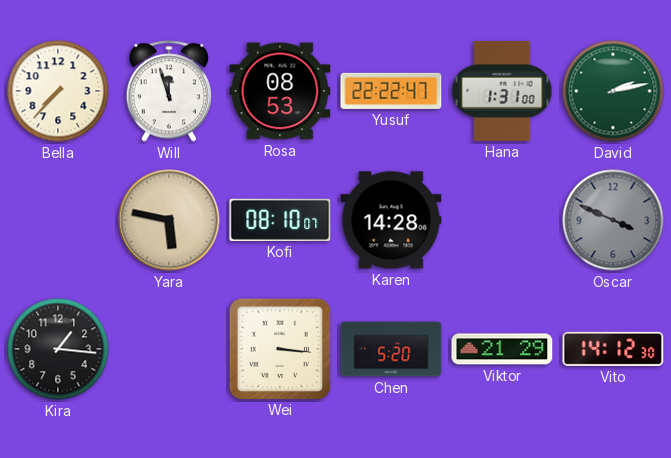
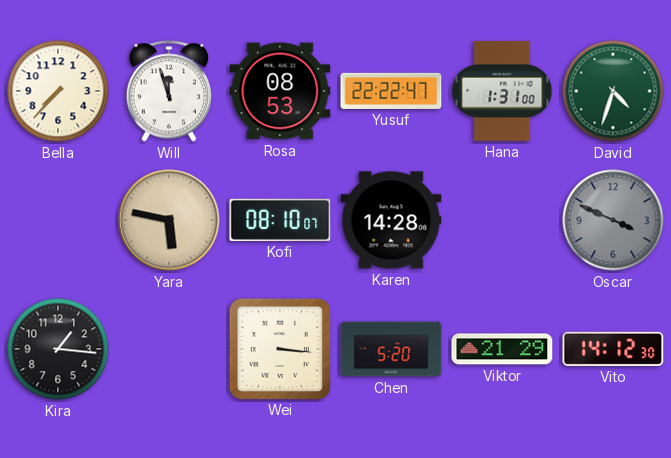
David: 2:13 -> 4:33 (613, 91)
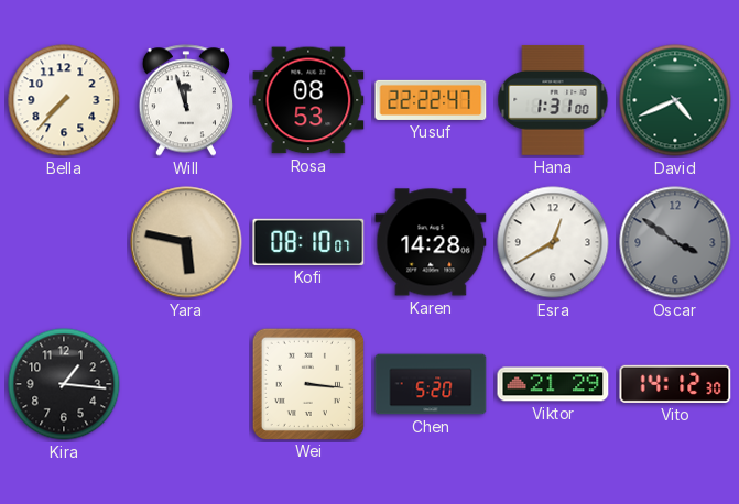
David: 4:33 -> 4:41 (675, 100)
Esra: none -> 12:40 (553, 242)
Oscar: 3:49 -> 3:51 (675, 242)
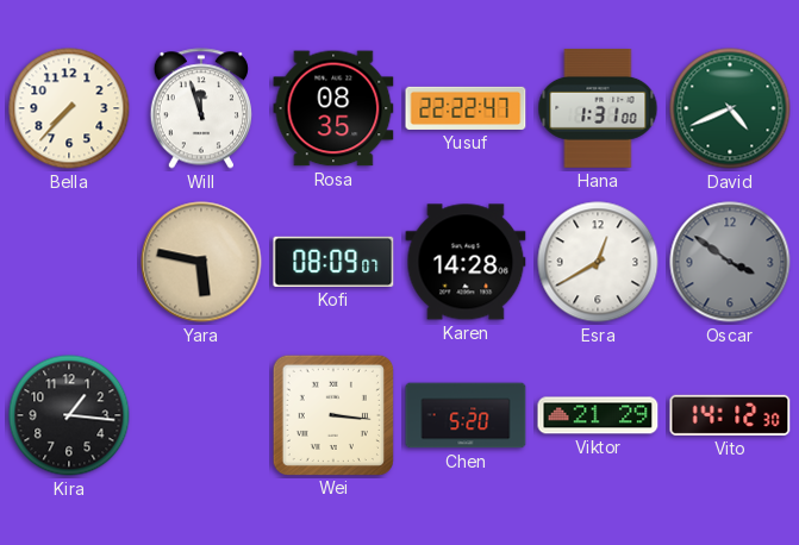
Rosa: 08:53 -> 08:35 (333, 108)
Kofi: 08:10 -> 08:09 (333, 262)
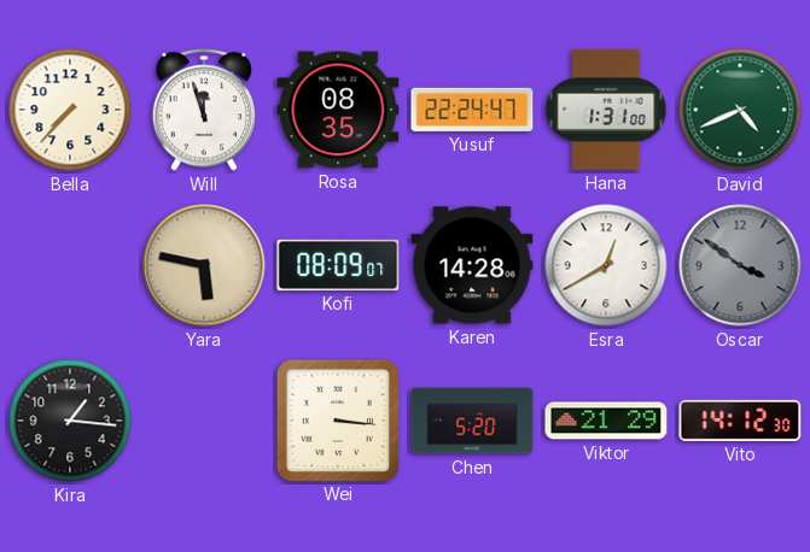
Yusuf: 22:22 -> 22:24 (472, 110)
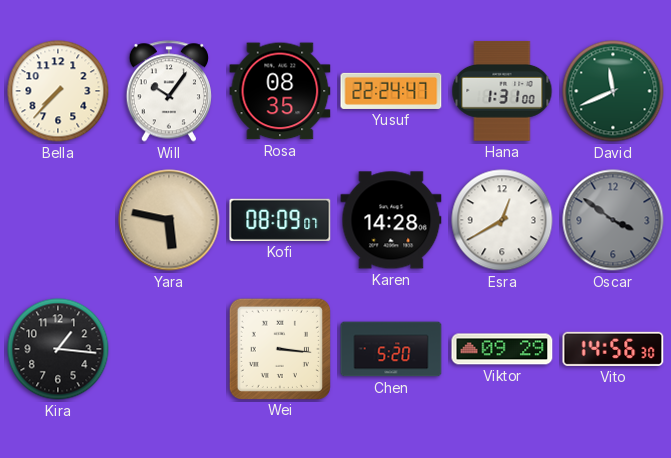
Will: 11:57 -> 10:06 (168, 91)
David: 4:41 -> 11:41 (613, 91)
Viktor: 21:29 -> 09:29 (502, 349)
Vito: 14:12 -> 14:56 (613, 349)
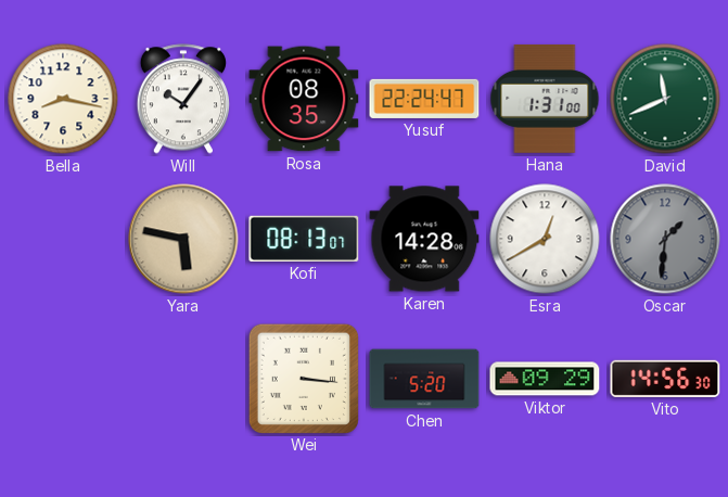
Bella: 7:37 -> 8:17 (63, 99)
Kofi: 08:09 -> 08:13 (304, 239)
Oscar: 3:51 -> 1:31 (665, 239)
Kira: 1:16 -> none (58, 349)
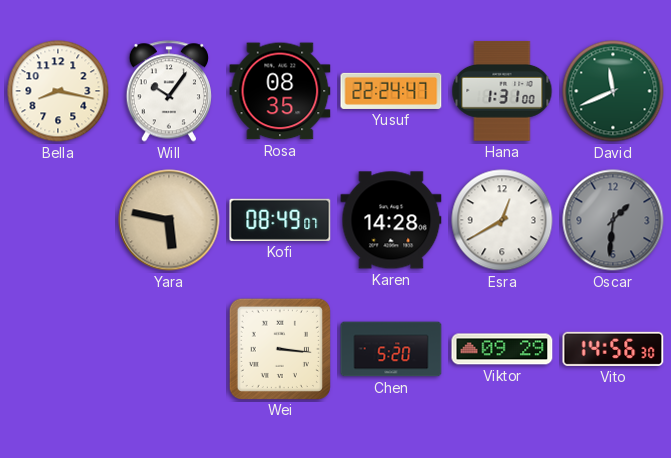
Kofi: 08:13 -> 08:49 (280, 220)
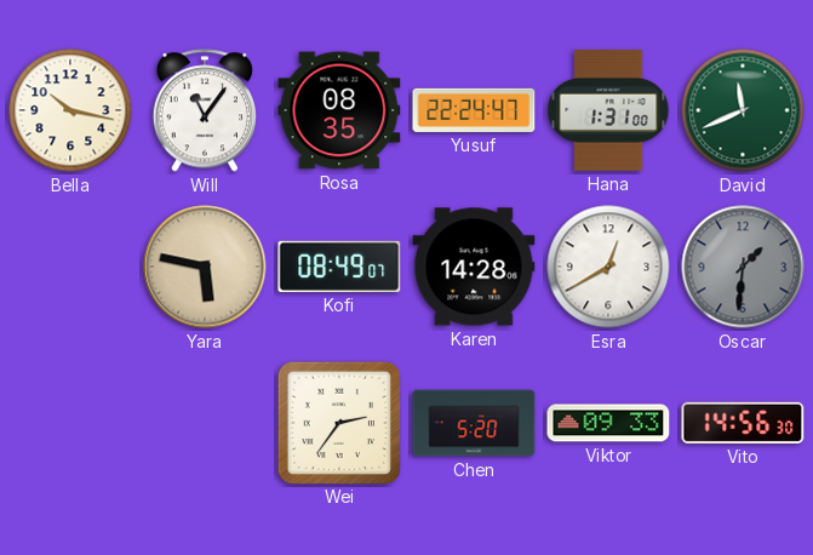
Bella: 8:17 -> 10:17 (70, 110)
Will: 10:06 -> 11:06 (204, 110)
Wei: 3:16 -> 2:36 (338, 422)
Viktor: 09:29 -> 09:33 (608, 423)
